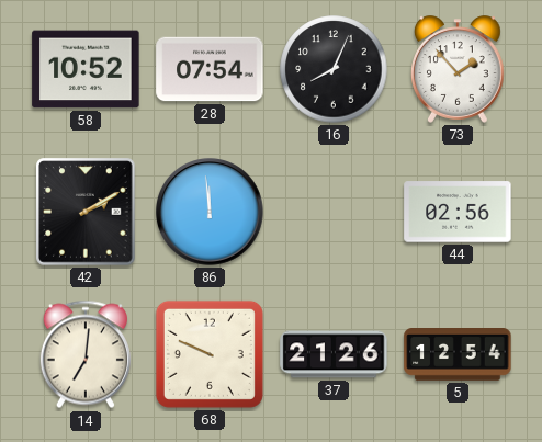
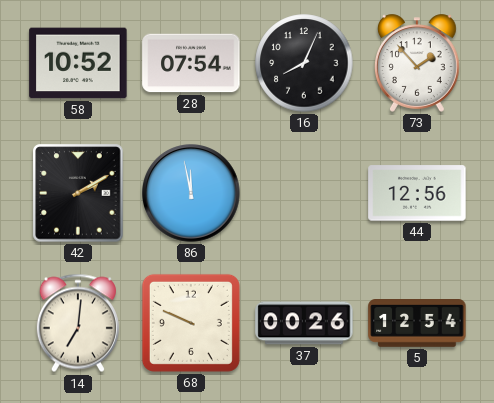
86: 11:59 -> 11:58 (192, 194)
44: 02:56 -> 12:56 (417, 193)
37: 21:26 -> 00:26 (304, 323)
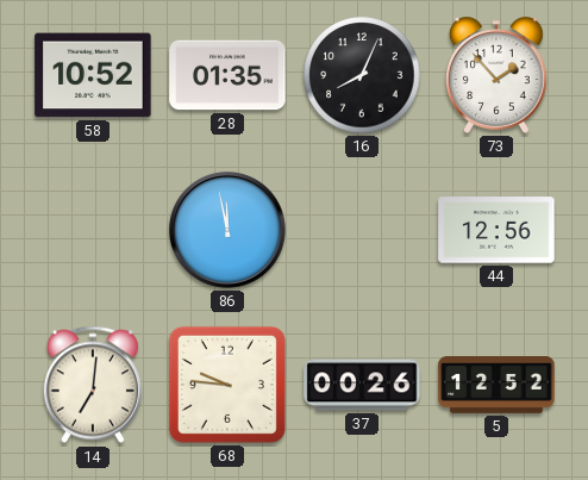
28: 07:54 -> 01:35 (227, 75)
42: 2:10 -> none (78, 193)
68: 9:49 -> 9:46 (227, 385)
5: 12:54 -> 12:52 (496, 386)
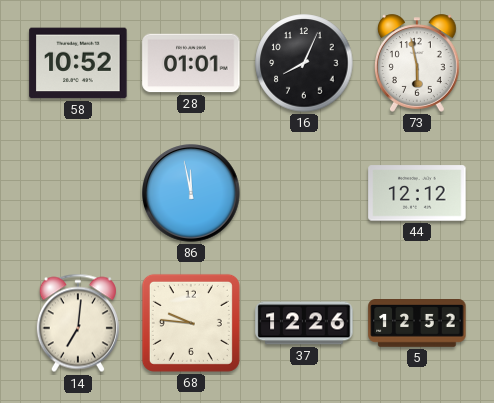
28: 01:35 -> 01:01 (191, 63)
73: 1:53 -> 5:58 (417, 63)
44: 12:56 -> 12:12 (417, 193)
37: 00:26 -> 12:26 (304, 323)
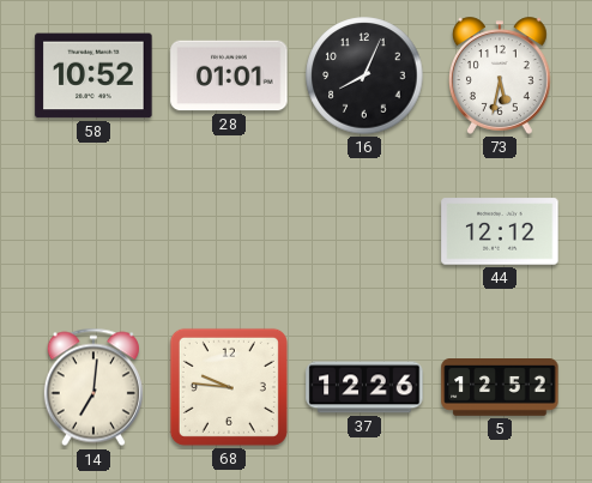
73: 5:58 -> 5:32 (500, 76)
86: 11:58 -> none (192, 194)
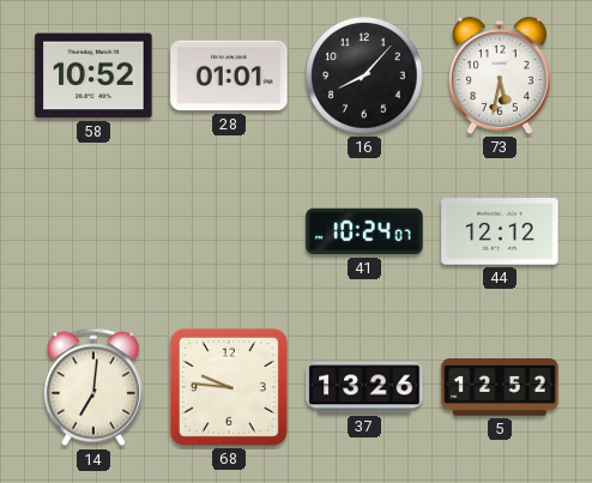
16: 8:04 -> 8:07 (364, 76)
41: none -> 10:24 (364, 231)
37: 12:26 -> 13:26 (364, 387)
